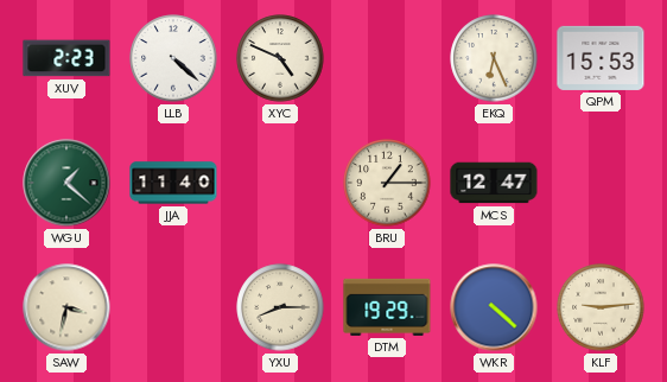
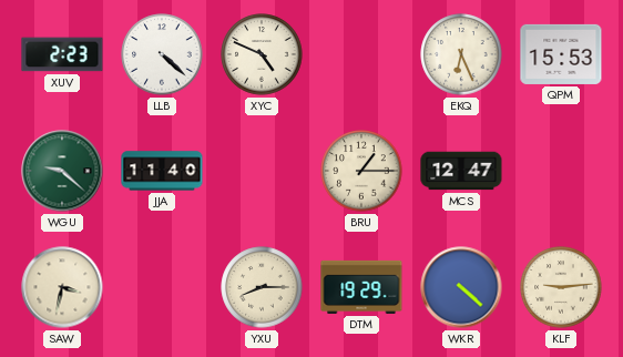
WGU: 1:22 -> 9:22 (62, 171)
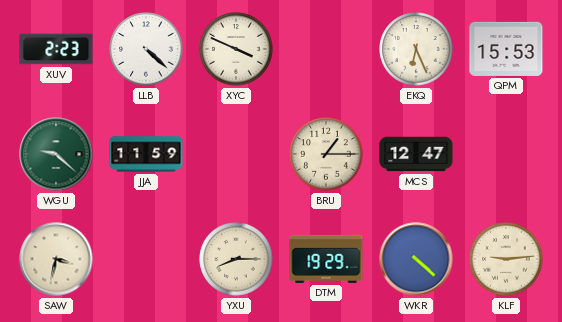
XYC: 4:49 -> 3:49 (236, 49)
JJA: 11:40 -> 11:59 (146, 154)
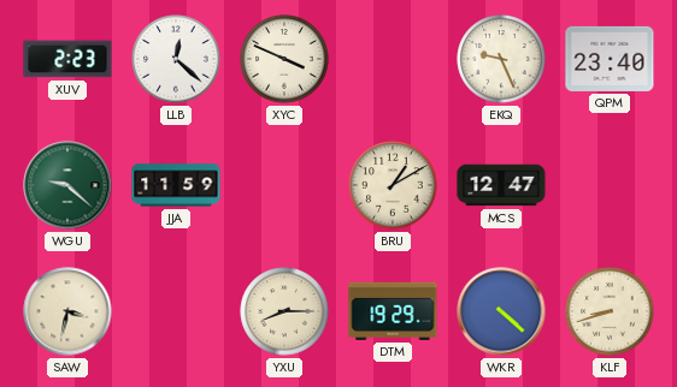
LLB: 4:22 -> 12:22 (176, 59)
EKQ: 6:26 -> 9:26 (501, 59)
QPM: 15:53 -> 23:40 (610, 59)
BRU: 1:15 -> 1:10 (393, 185)
KLF: 9:14 -> 8:42 (610, 311)
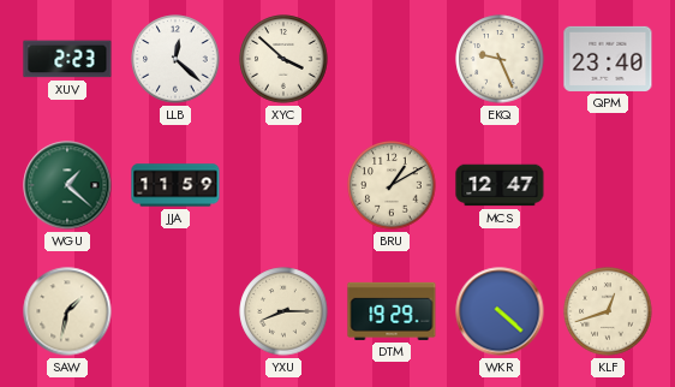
XYC: 3:49 -> 3:52 (283, 59)
WGU: 9:22 -> 1:22 (67, 185)
SAW: 3:32 -> 1:32 (67, 311)
KLF: 8:42 -> 12:42 (608, 311)
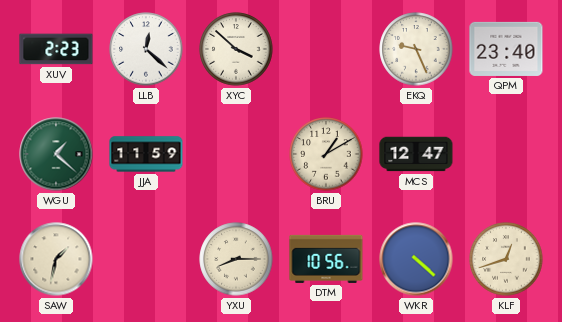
DTM: 19:29 -> 10:56 (326, 259)
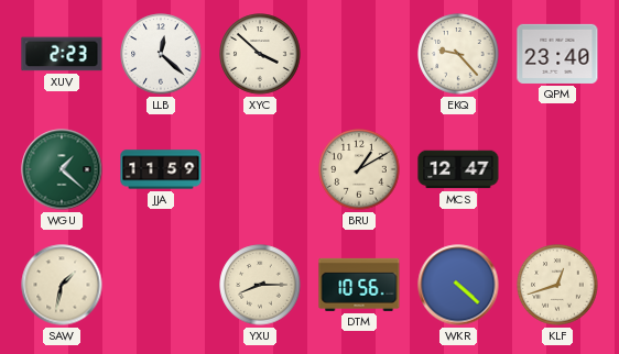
EKQ: 9:26 -> 9:23 (458, 54)
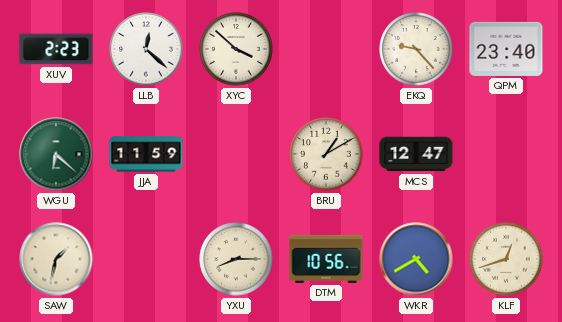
WGU: 1:22 -> 6:22 (56, 154)
WKR: 4:22 -> 4:40 (416, 259)
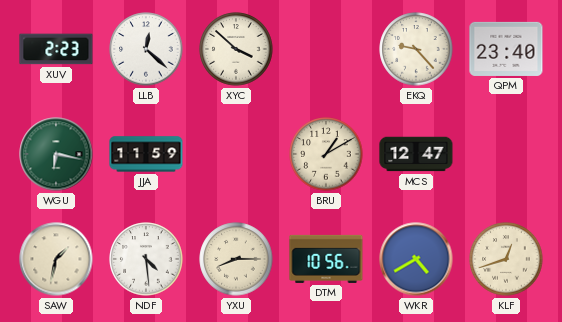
WGU: 6:22 -> 6:17 (56, 154)
NDF: none -> 4:29 (146, 259)
